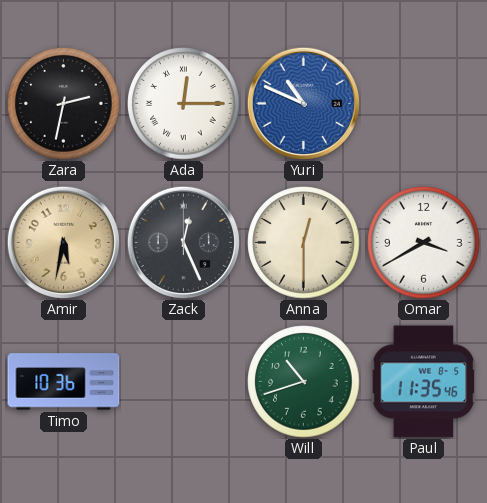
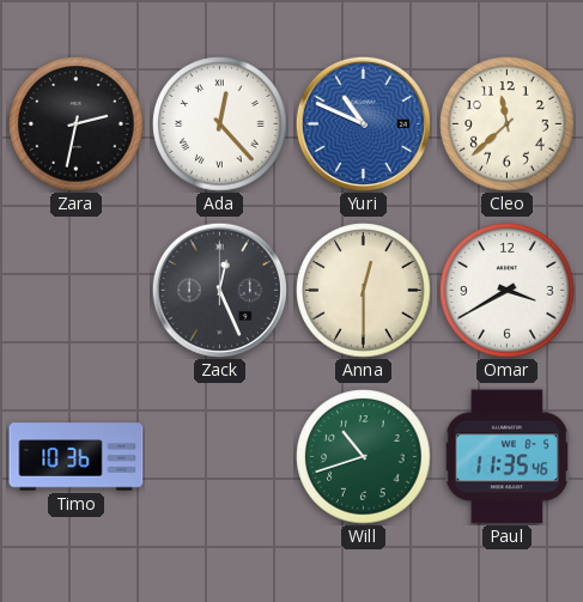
Ada: 12:15 -> 12:23 (220, 124)
Cleo: none -> 11:38 (508, 124)
Amir: 5:32 -> none (63, 242)
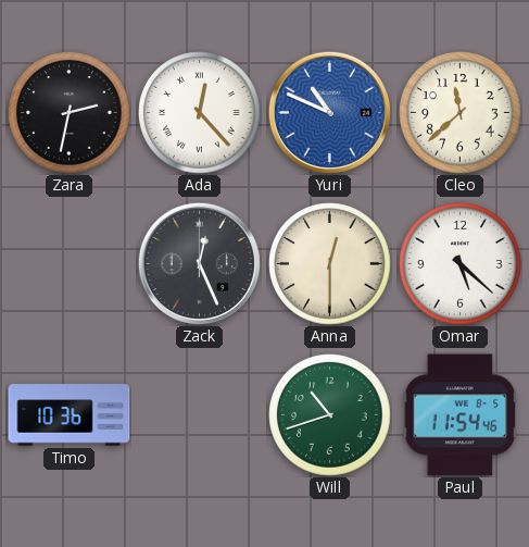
Omar: 3:40 -> 5:22 (461, 264)
Paul: 11:35 -> 11:54 (461, 415)
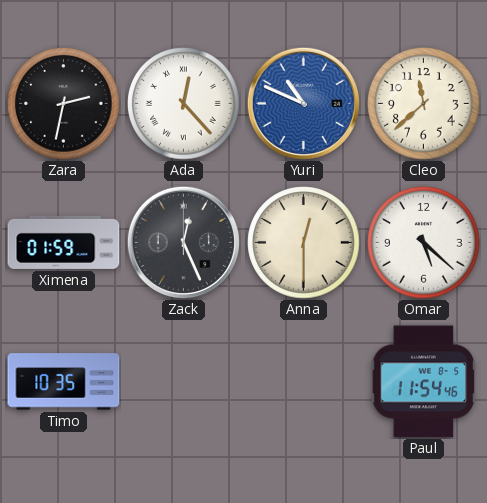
Ximena: none -> 01:59 (64, 242)
Timo: 10:36 -> 10:35 (64, 382)
Will: 10:42 -> none (330, 415)
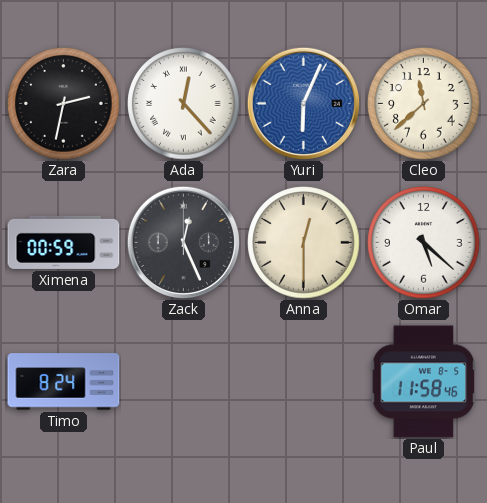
Yuri: 10:49 -> 6:04 (303, 103)
Ximena: 01:59 -> 00:59 (64, 242)
Timo: 10:35 -> 8:24 (64, 382)
Paul: 11:54 -> 11:58 (424, 382)
